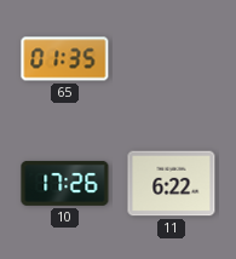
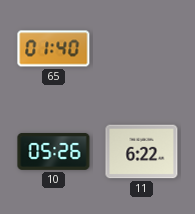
65: 01:35 -> 01:40 (54, 49)
10: 17:26 -> 05:26 (54, 151)
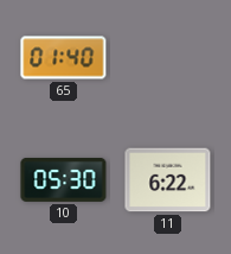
10: 05:26 -> 05:30 (64, 179)
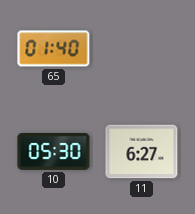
11: 6:22 -> 6:27 (142, 152)
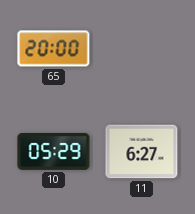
65: 01:40 -> 20:00 (54, 49)
10: 05:30 -> 05:29 (54, 151)
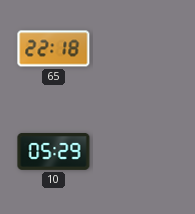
65: 20:00 -> 22:18 (54, 49)
11: 6:27 -> none (142, 152)
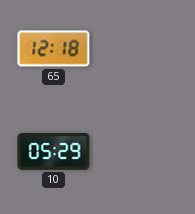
65: 22:18 -> 12:18 (54, 49)
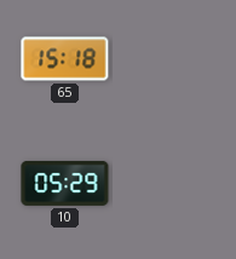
65: 12:18 -> 15:18 (65, 59)
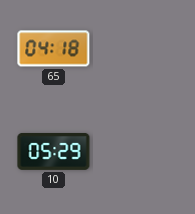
65: 15:18 -> 04:18 (54, 49)
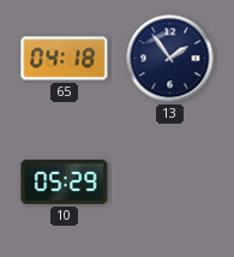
13: none -> 1:54 (170, 59)
